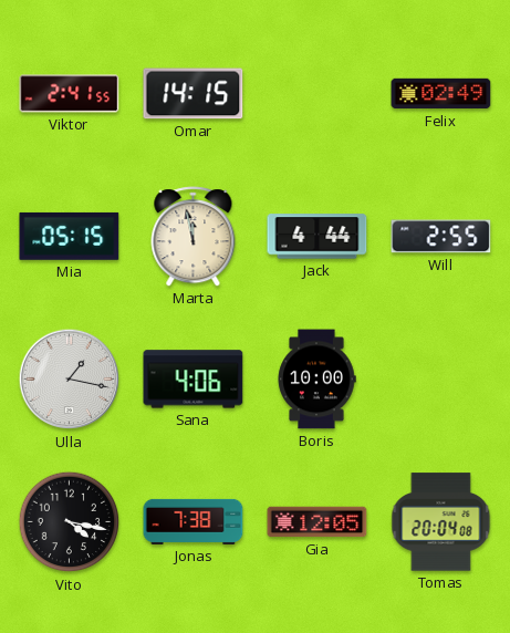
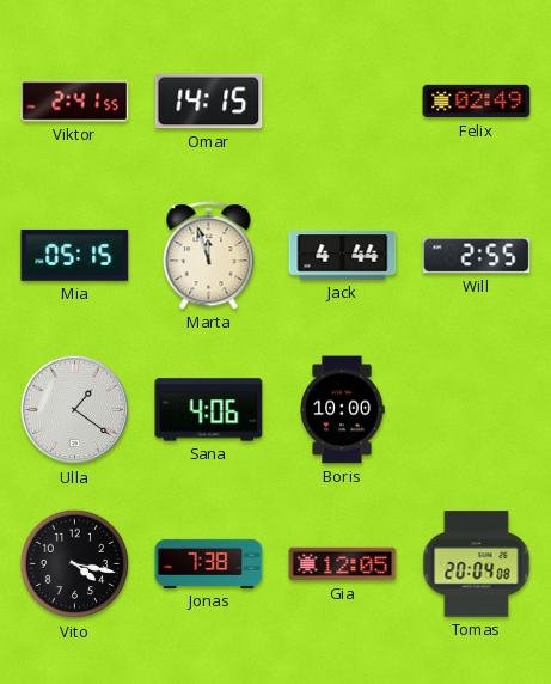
Marta: 11:58 -> 11:57 (209, 256)
Ulla: 1:17 -> 1:21 (75, 410)
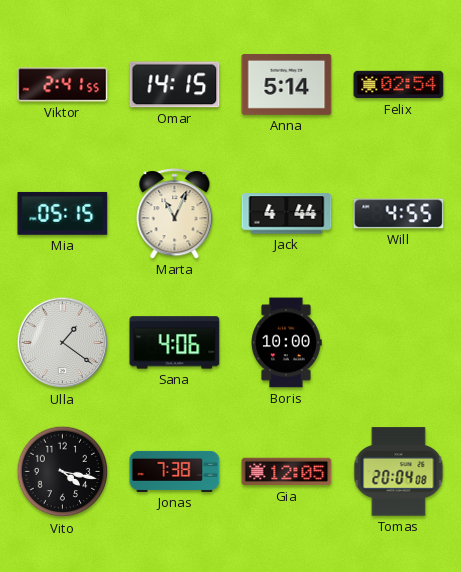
Anna: none -> 5:14 (287, 84)
Felix: 02:49 -> 02:54 (399, 85)
Marta: 11:57 -> 11:04 (175, 214)
Will: 2:55 -> 4:55 (399, 214)
